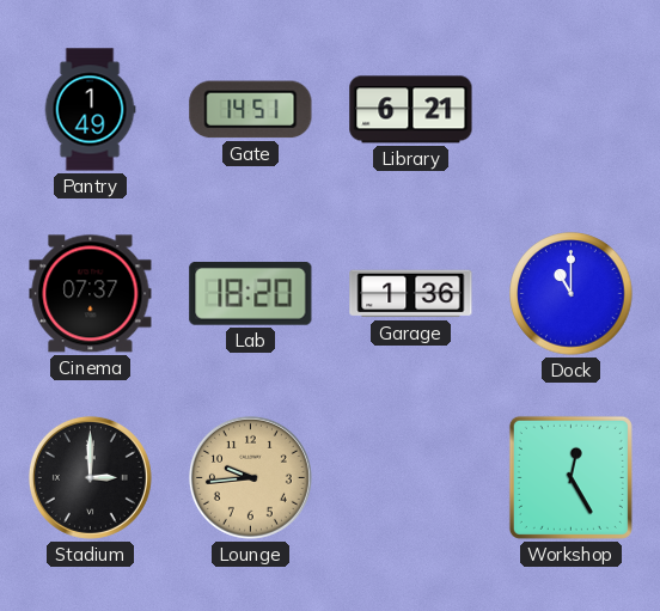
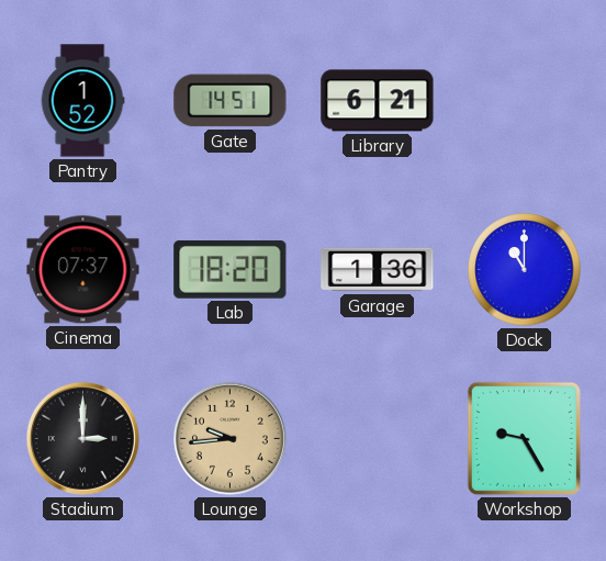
Pantry: 1:49 -> 1:52 (82, 101)
Workshop: 12:25 -> 9:25 (524, 438)
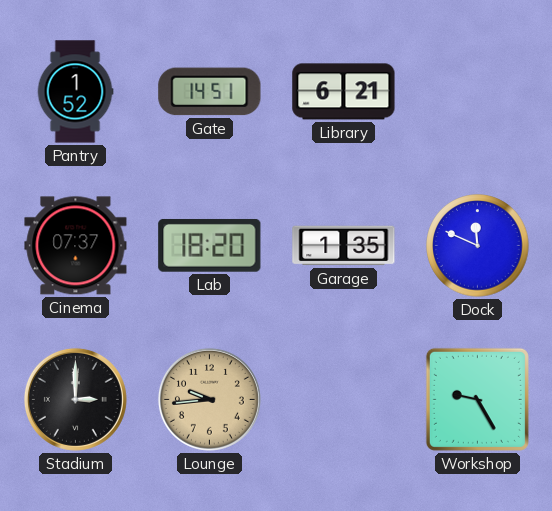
Garage: 1:36 -> 1:35 (344, 246)
Dock: 11:00 -> 11:49 (478, 246)
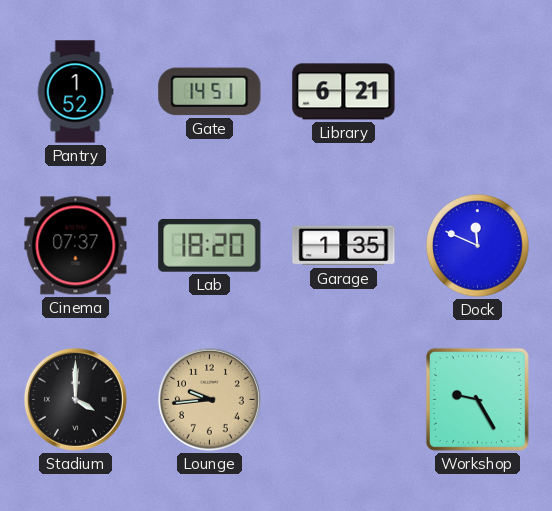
Stadium: 3:00 -> 4:00 (75, 399)
